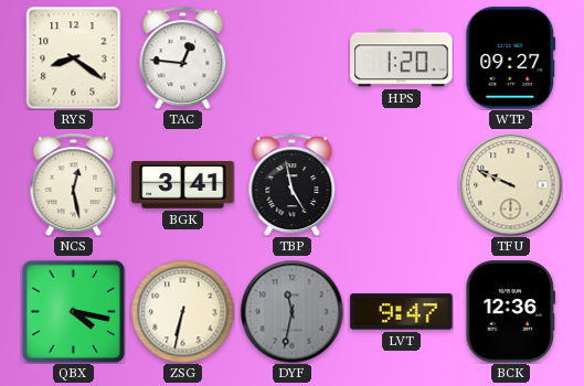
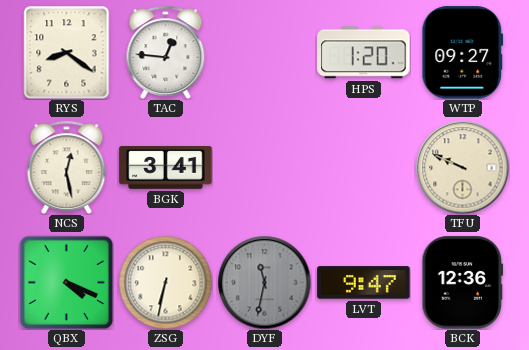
TBP: 4:58 -> none (293, 184)
QBX: 4:17 -> 4:19 (66, 282)
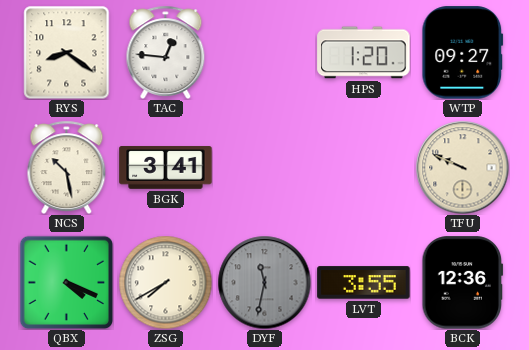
NCS: 12:28 -> 10:28 (67, 167)
ZSG: 6:32 -> 7:40 (165, 282)
LVT: 9:47 -> 3:55 (364, 283)
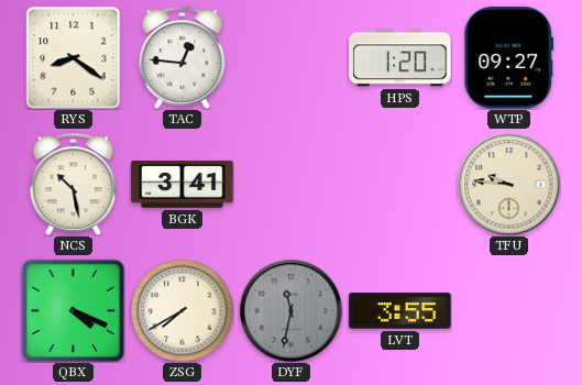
TFU: 9:49 -> 9:46 (508, 184)
BCK: 12:36 -> none (463, 283)
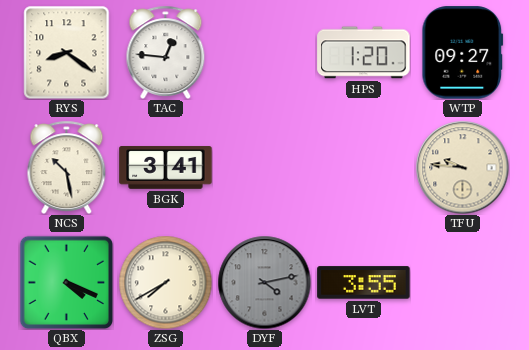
DYF: 11:32 -> 4:13 (264, 282)
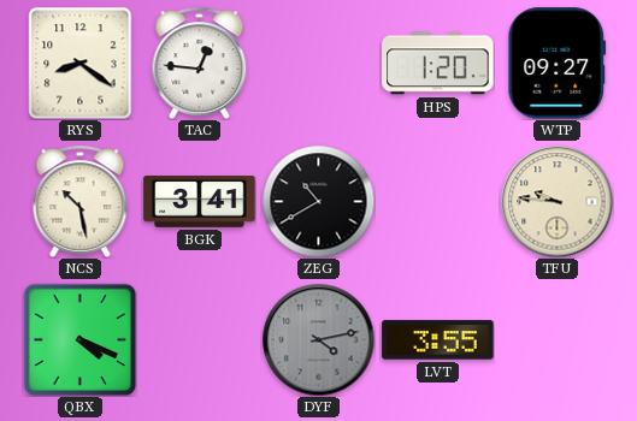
ZEG: none -> 10:40 (318, 201)
ZSG: 7:40 -> none (165, 282)
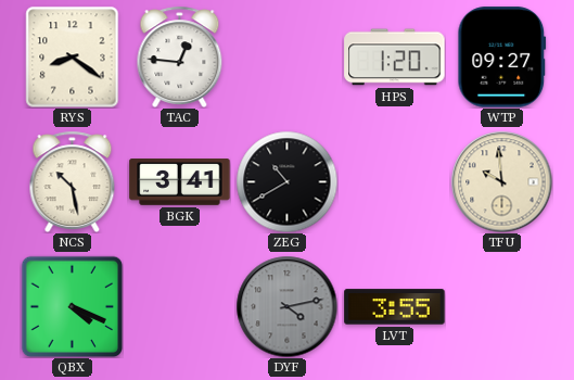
TFU: 9:46 -> 9:59 (501, 181)
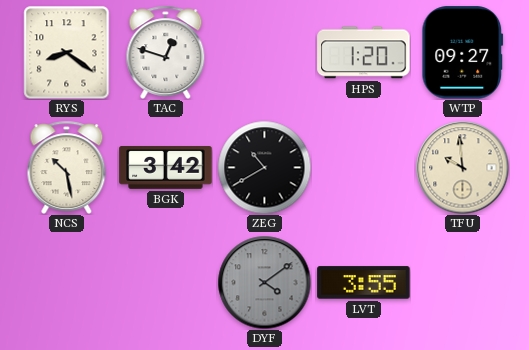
TAC: 12:46 -> 12:48 (166, 52)
BGK: 3:41 -> 3:42 (166, 168)
QBX: 4:19 -> none (72, 306)
DYF: 4:13 -> 4:09 (264, 282)
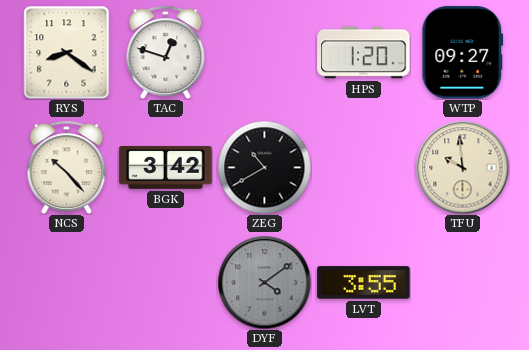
NCS: 10:28 -> 10:23 (67, 167)
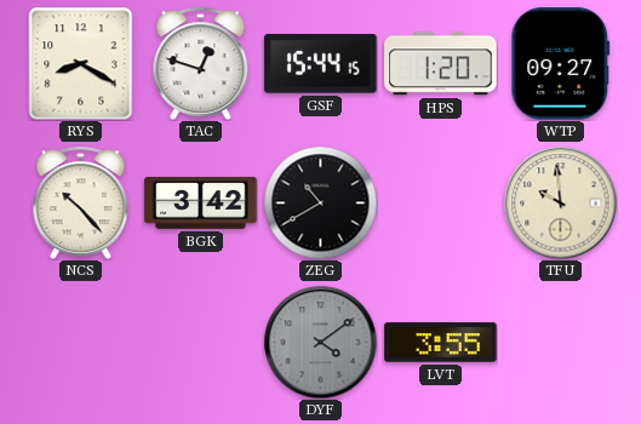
RYS: 8:21 -> 8:20 (81, 63)
GSF: none -> 15:44 (321, 64)
